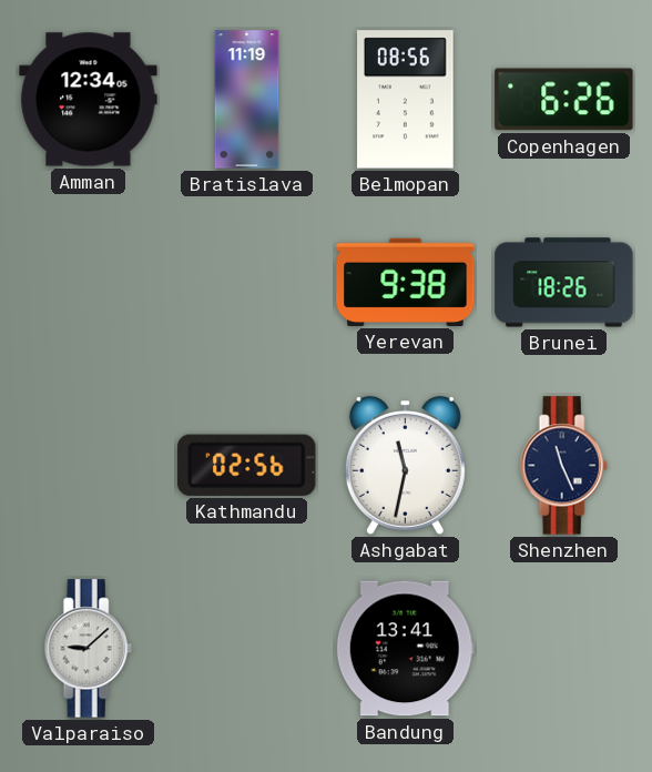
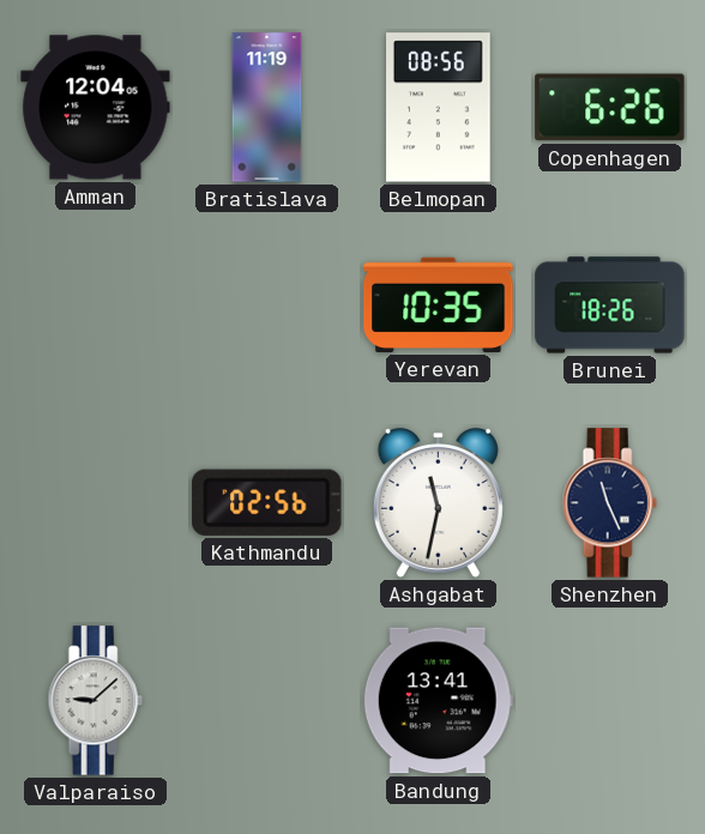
Amman: 12:34 -> 12:04 (96, 108)
Yerevan: 9:38 -> 10:35 (439, 304)
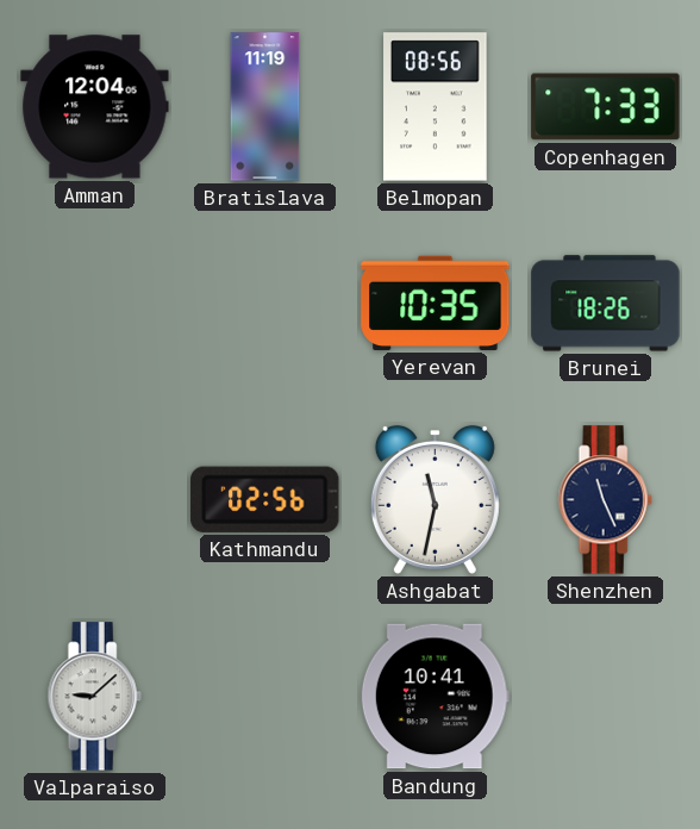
Copenhagen: 6:26 -> 7:33 (606, 107)
Bandung: 13:41 -> 10:41 (435, 697)
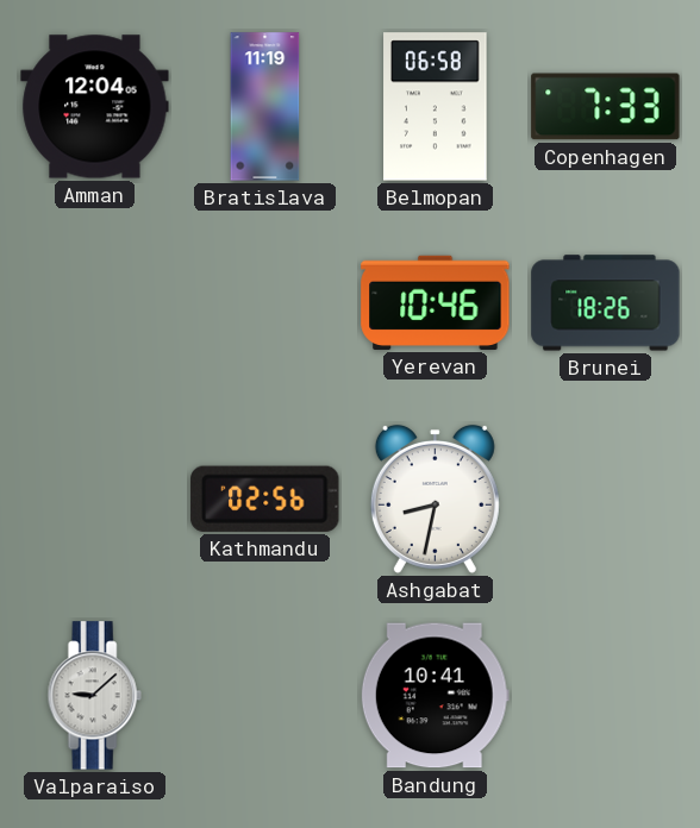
Belmopan: 08:56 -> 06:58 (436, 107)
Yerevan: 10:35 -> 10:46 (436, 302)
Ashgabat: 11:32 -> 8:32 (435, 498)
Shenzhen: 11:26 -> none (605, 500)
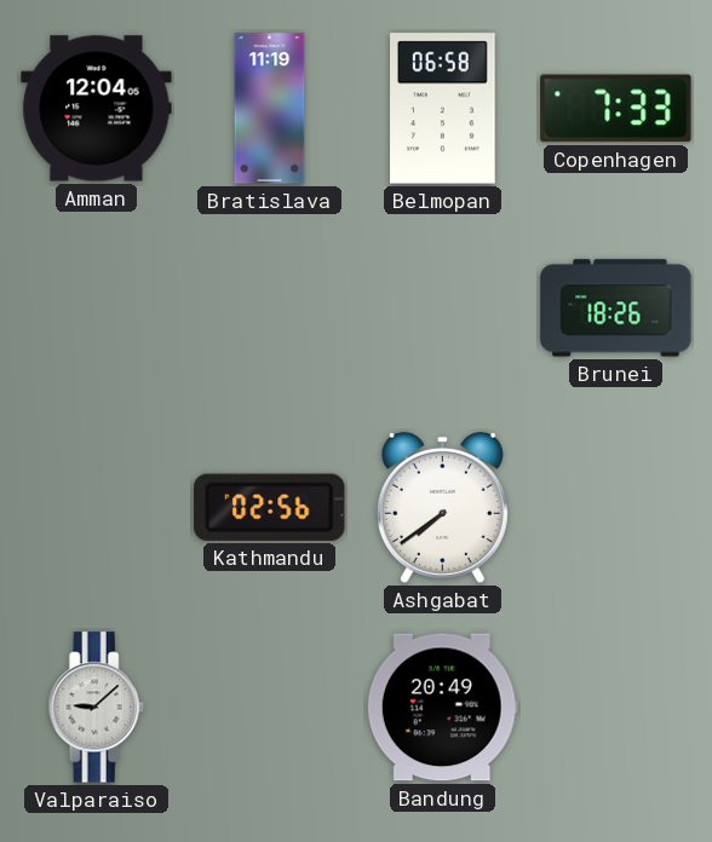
Yerevan: 10:46 -> none (436, 302)
Ashgabat: 8:32 -> 7:39 (442, 507)
Bandung: 10:41 -> 20:49 (442, 708)
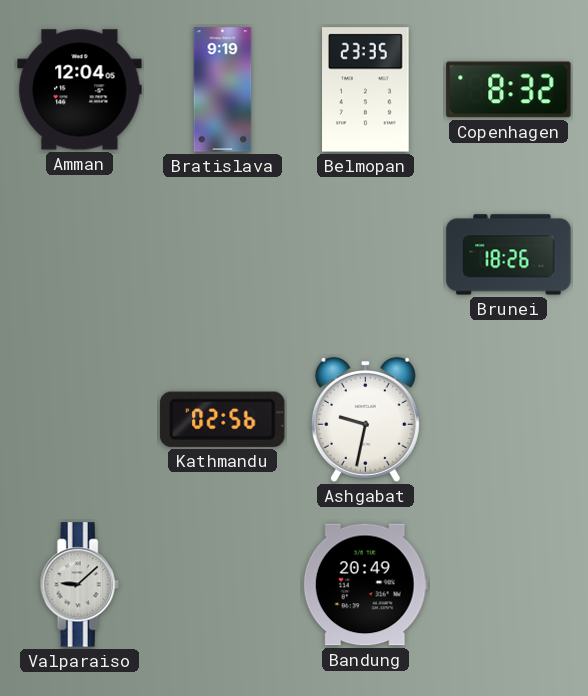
Bratislava: 11:19 -> 9:19 (223, 90)
Belmopan: 06:58 -> 23:35 (366, 90)
Copenhagen: 7:33 -> 8:32 (509, 90)
Ashgabat: 7:39 -> 9:32 (365, 419)
